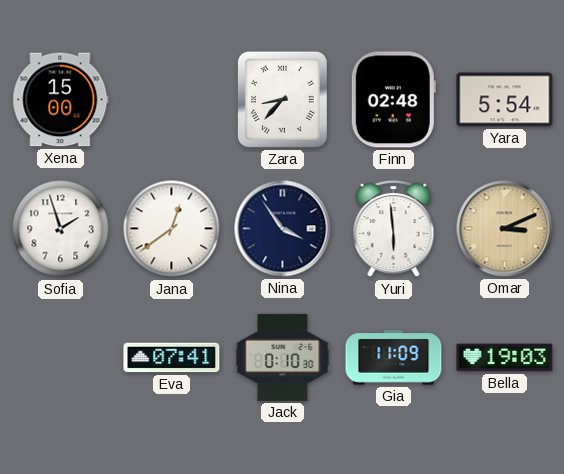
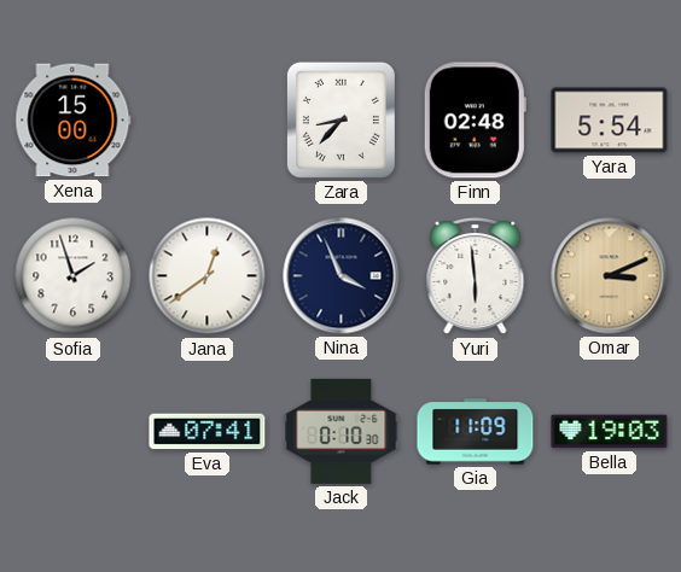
Nina: 3:54 -> 3:56 (342, 276)
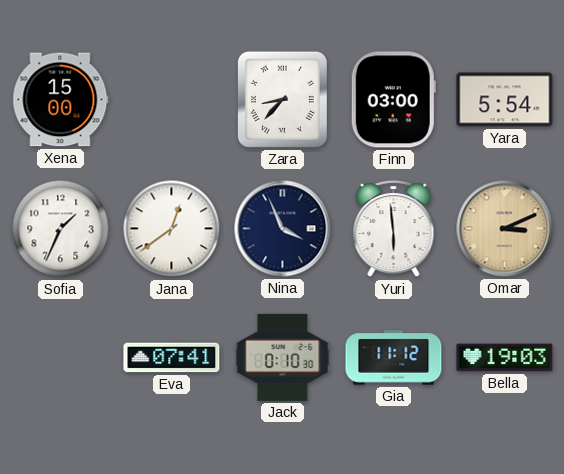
Finn: 02:48 -> 03:00 (393, 100)
Sofia: 1:57 -> 1:34 (61, 229)
Gia: 11:09 -> 11:12 (394, 358)
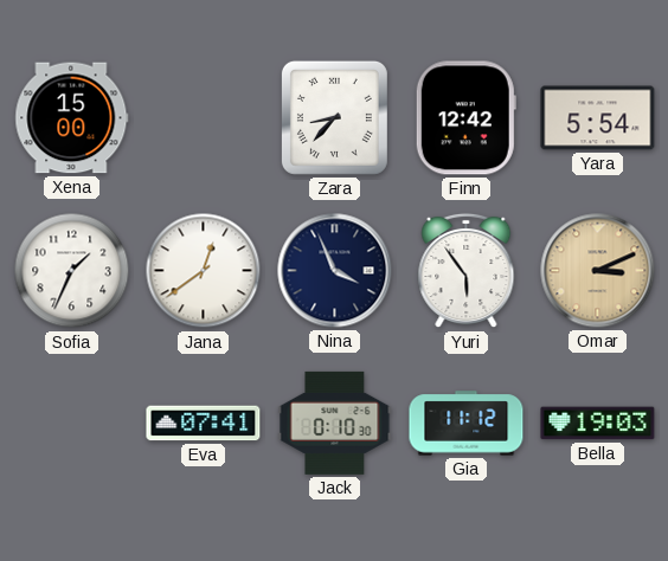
Finn: 03:00 -> 12:42 (465, 118)
Yuri: 5:59 -> 5:54 (467, 271)
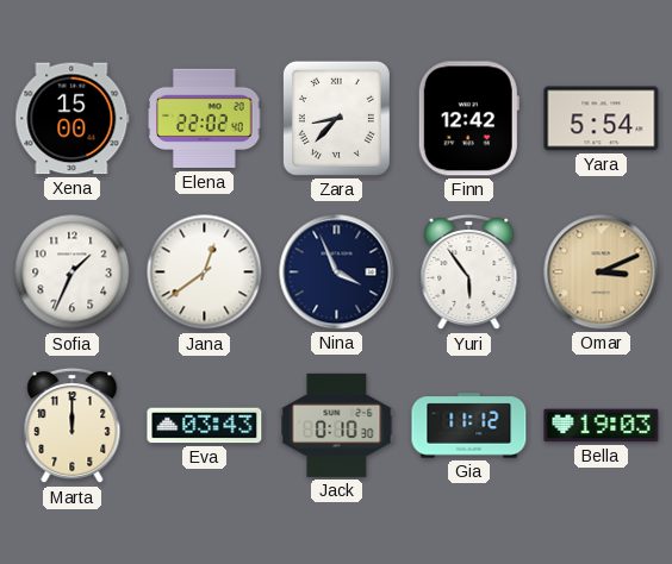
Elena: none -> 22:02 (205, 119)
Marta: none -> 12:00 (73, 426)
Eva: 07:41 -> 03:43 (205, 426)
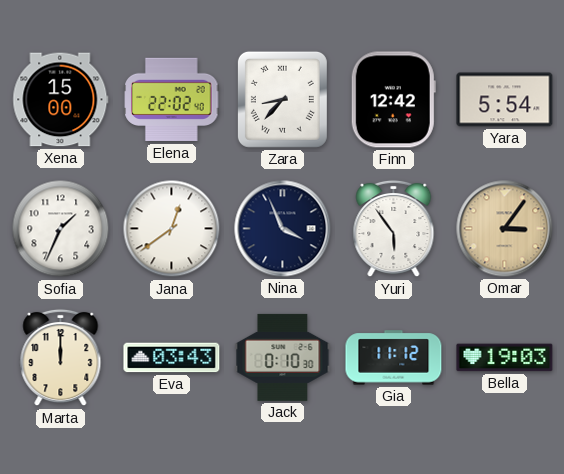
Omar: 3:11 -> 3:06 (505, 229)
